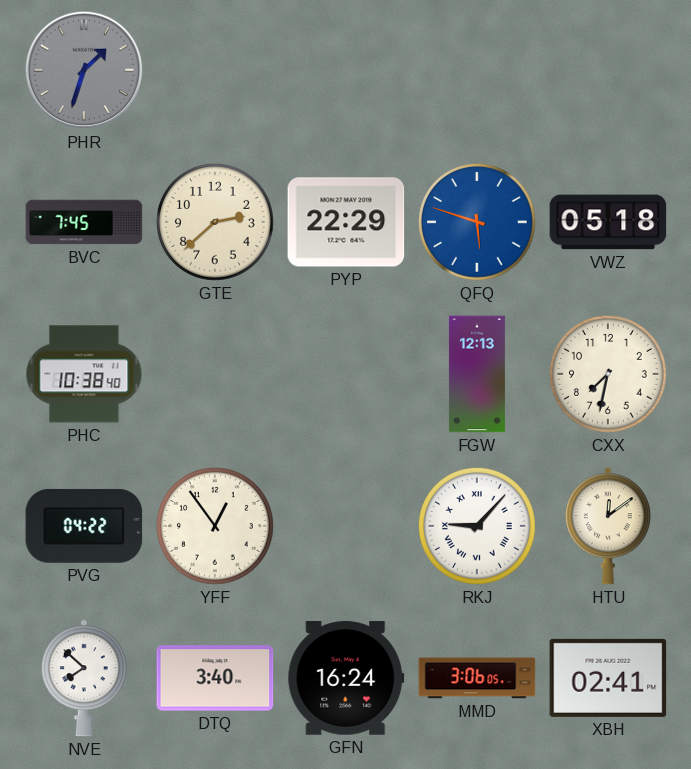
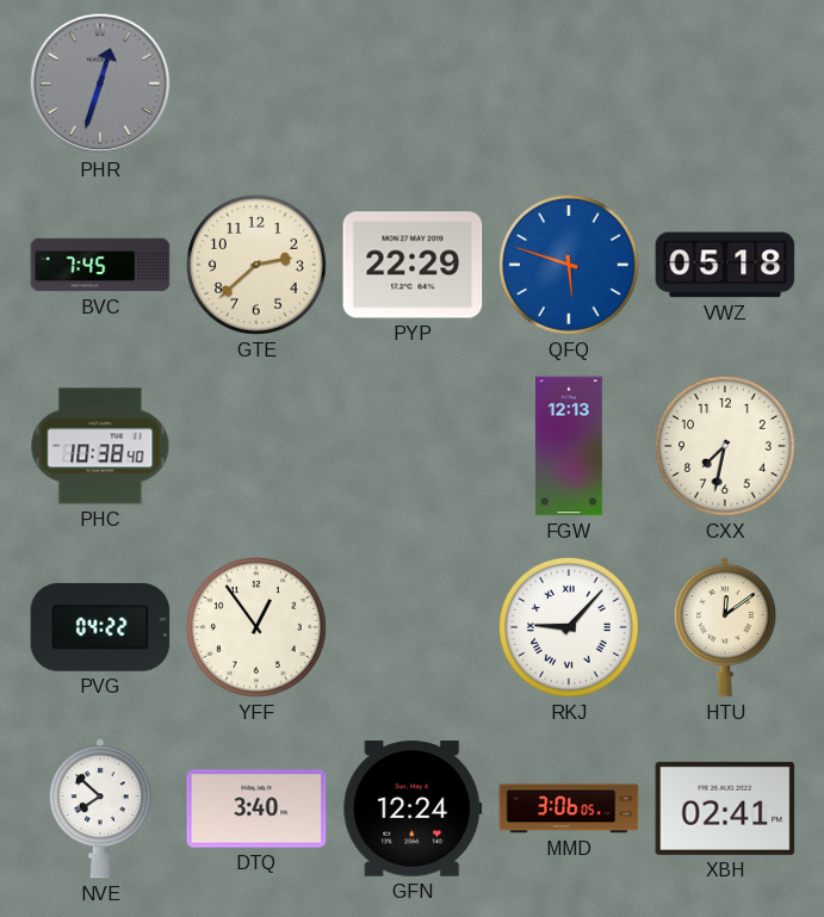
PHR: 1:33 -> 12:33 (100, 83)
GFN: 16:24 -> 12:24 (413, 808)
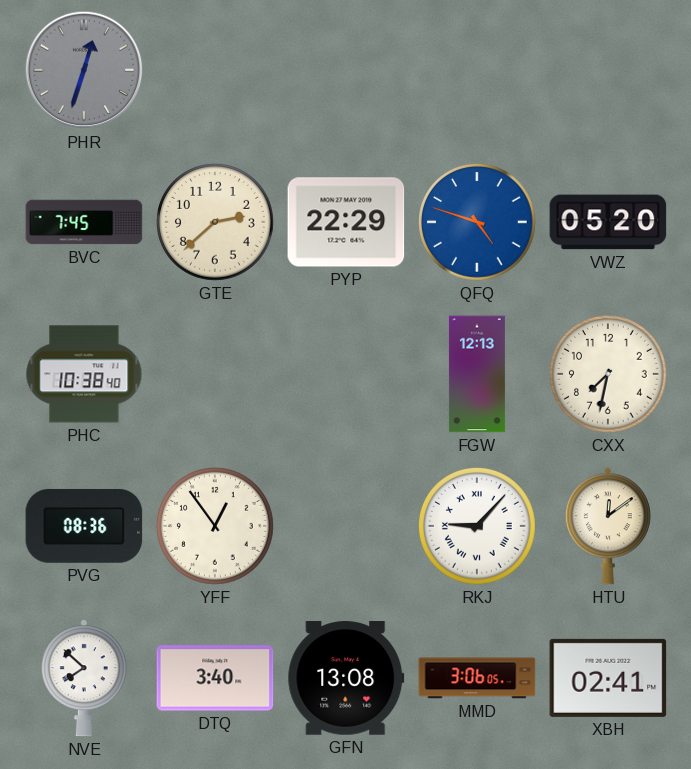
QFQ: 5:48 -> 4:48 (478, 223)
VWZ: 05:18 -> 05:20 (608, 222)
PVG: 04:22 -> 08:36 (84, 526)
GFN: 12:24 -> 13:08 (346, 678)
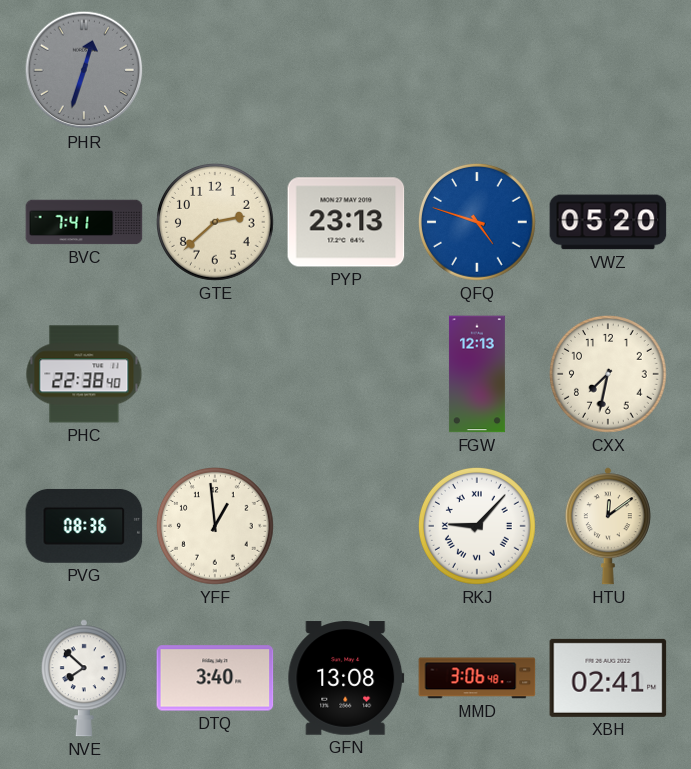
BVC: 7:45 -> 7:41 (84, 222)
PYP: 22:29 -> 23:13 (346, 222)
PHC: 10:38 -> 22:38 (84, 374)
YFF: 12:54 -> 12:59 (216, 527)
MMD: 3:06:05 -> 3:06:48 (477, 678)
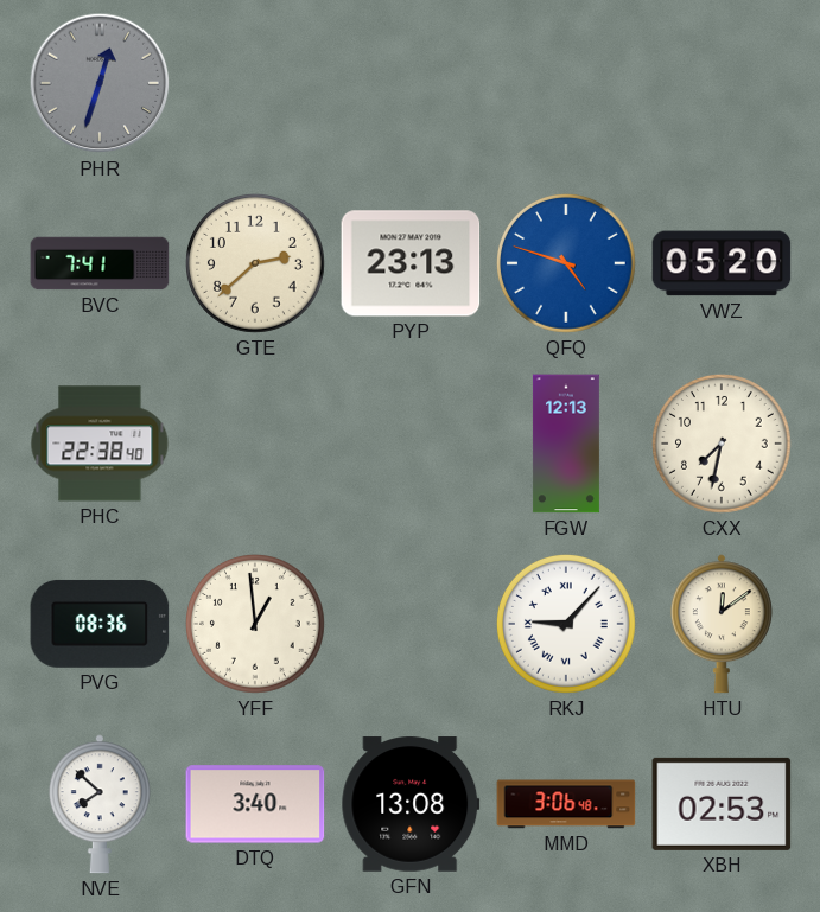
XBH: 02:41 -> 02:53 (722, 804)
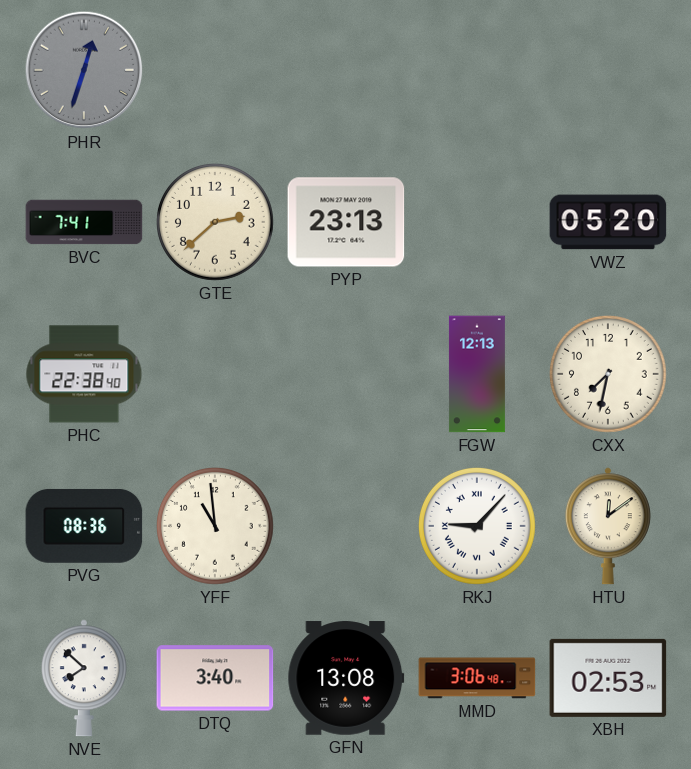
QFQ: 4:48 -> none (567, 264)
YFF: 12:59 -> 10:59 (216, 527)
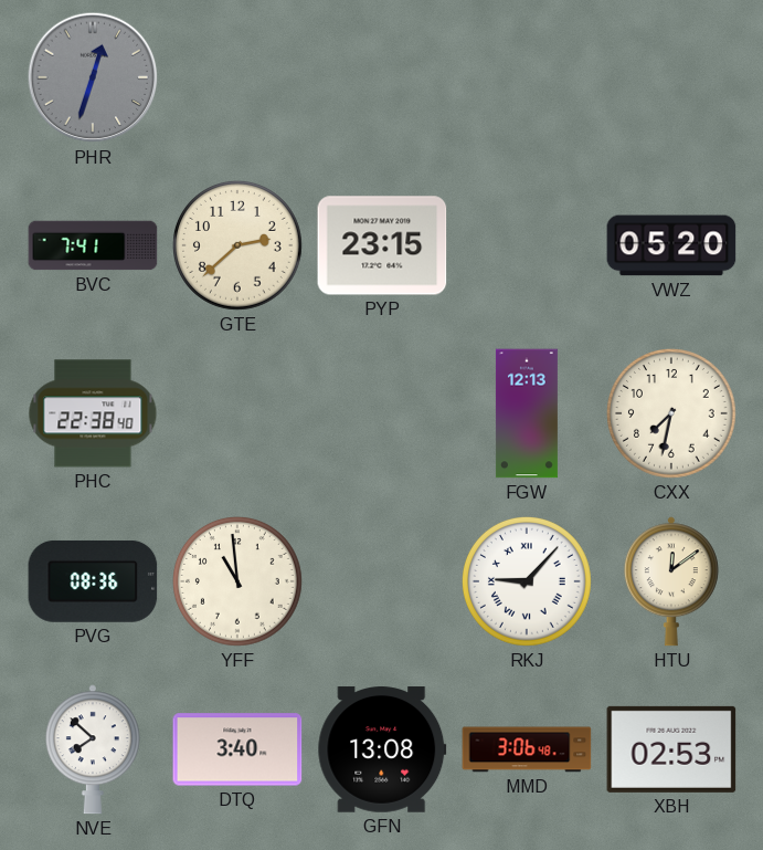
PYP: 23:13 -> 23:15 (382, 245)
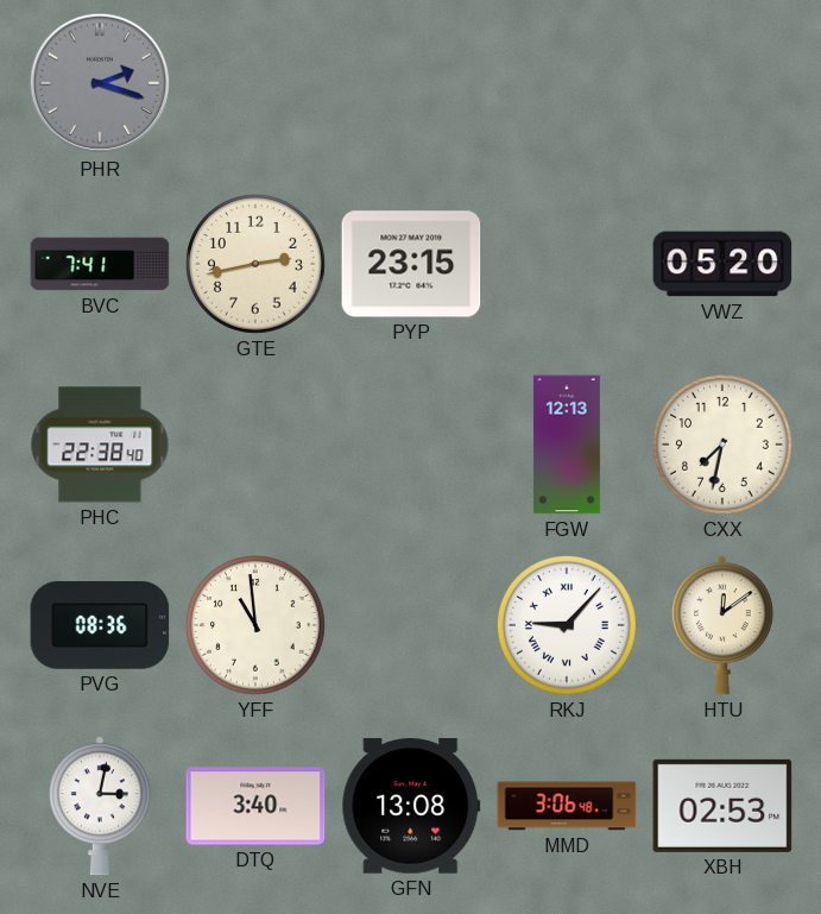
PHR: 12:33 -> 2:18 (100, 83)
GTE: 2:38 -> 2:43 (257, 265)
NVE: 7:52 -> 3:02 (100, 806)
